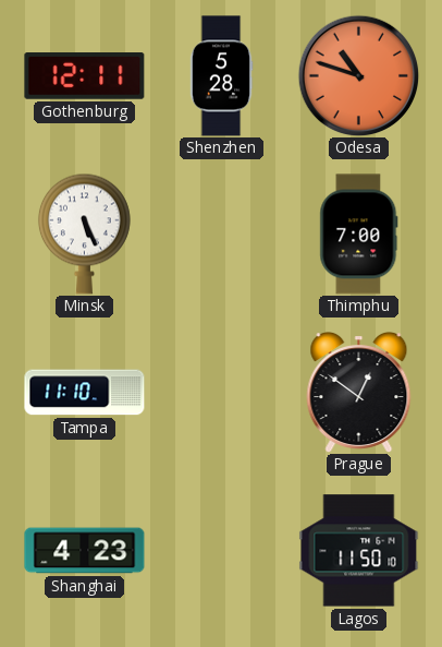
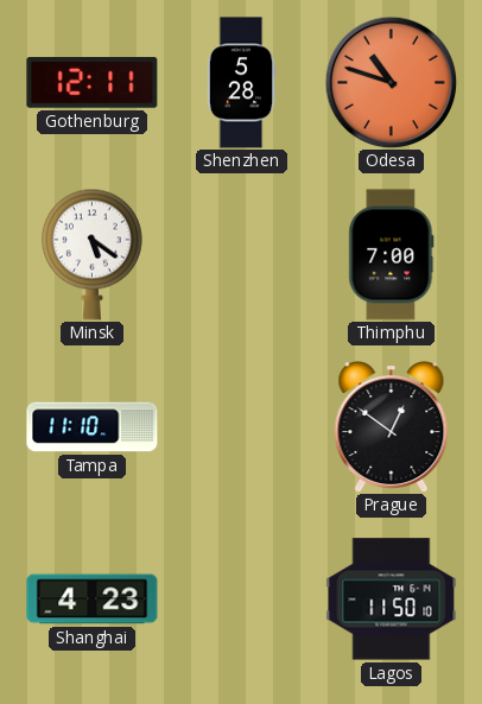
Minsk: 5:26 -> 5:21 (91, 254)
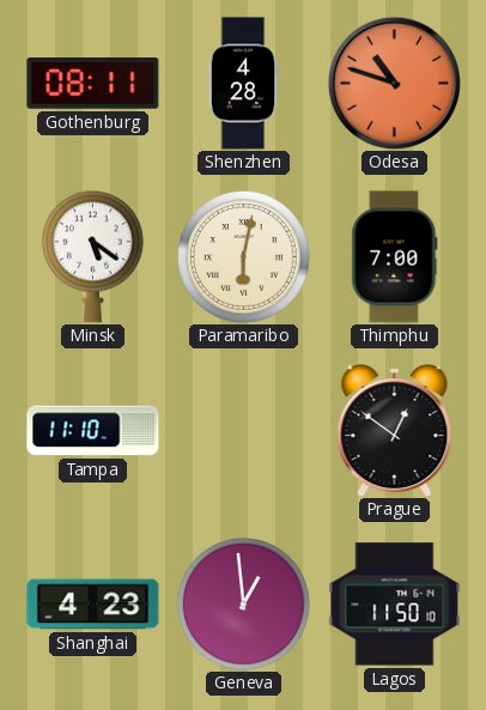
Gothenburg: 12:11 -> 08:11 (93, 84)
Shenzhen: 5:28 -> 4:28 (243, 84)
Paramaribo: none -> 6:02 (243, 256)
Geneva: none -> 12:59 (243, 603)
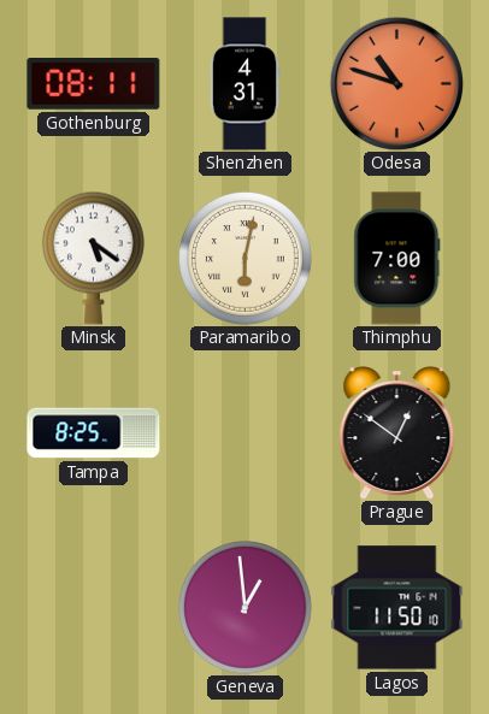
Shenzhen: 4:28 -> 4:31 (244, 84)
Tampa: 11:10 -> 8:25 (94, 433)
Shanghai: 4:23 -> none (93, 605)
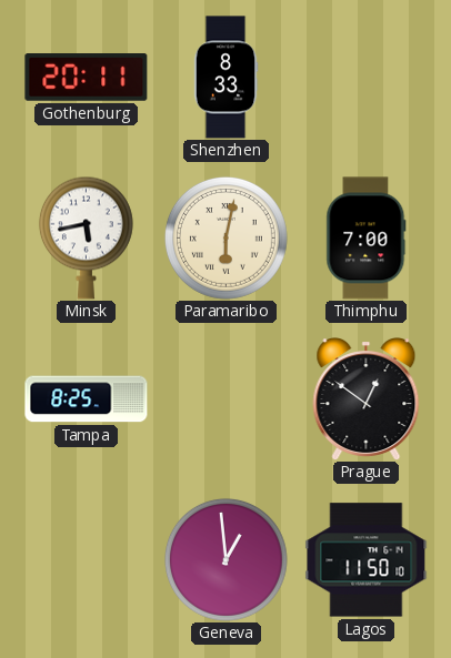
Gothenburg: 08:11 -> 20:11 (87, 78)
Shenzhen: 4:31 -> 8:33 (225, 78)
Odesa: 10:48 -> none (396, 83)
Minsk: 5:21 -> 5:43 (86, 237)
